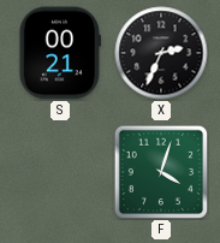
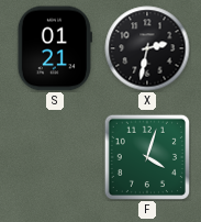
S: 00:21 -> 01:21 (55, 48)
X: 2:34 -> 2:32 (147, 48)
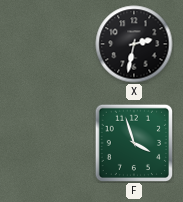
S: 01:21 -> none (55, 48)
F: 4:03 -> 3:57 (133, 142)
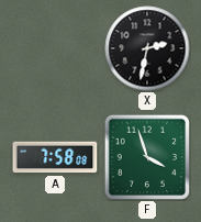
A: none -> 7:58 (55, 157)
